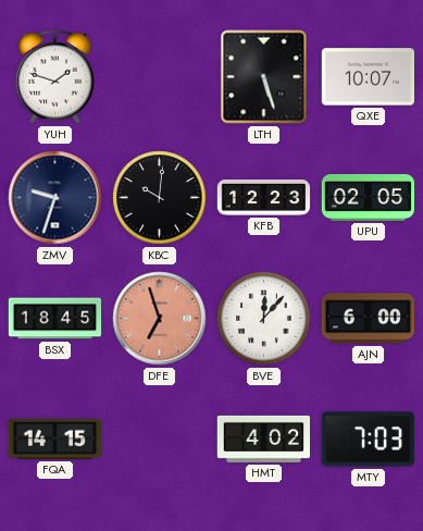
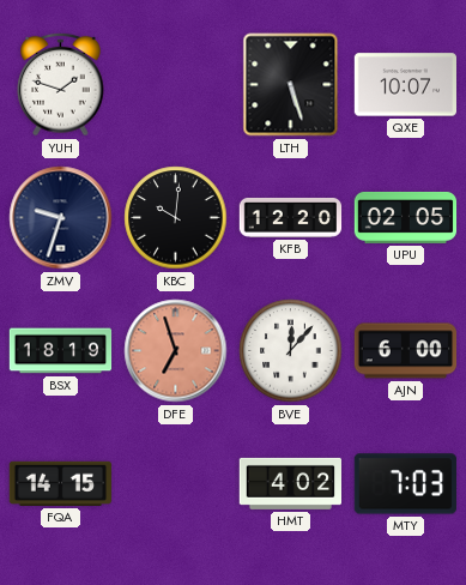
KFB: 12:23 -> 12:20 (291, 217)
BSX: 18:45 -> 18:19 (61, 351)
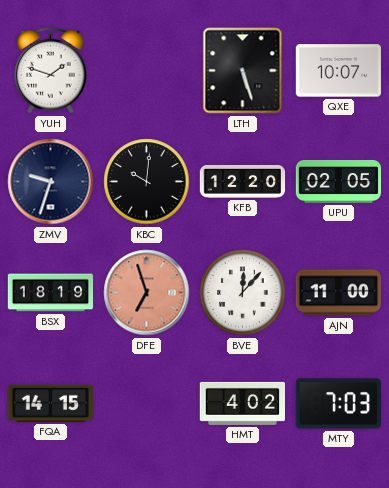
AJN: 6:00 -> 11:00 (339, 293)
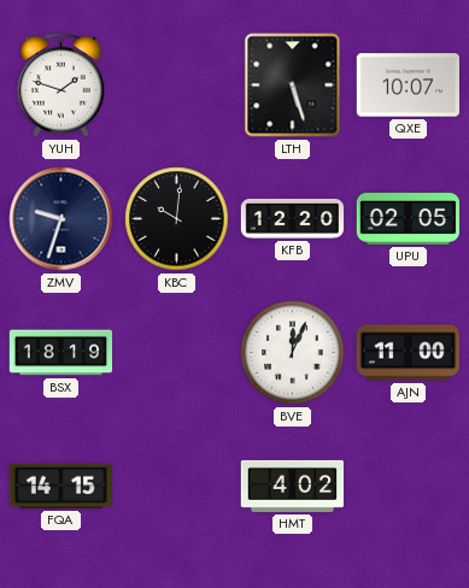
DFE: 6:57 -> none (147, 293)
BVE: 12:07 -> 12:04 (293, 353)
MTY: 7:03 -> none (338, 404)
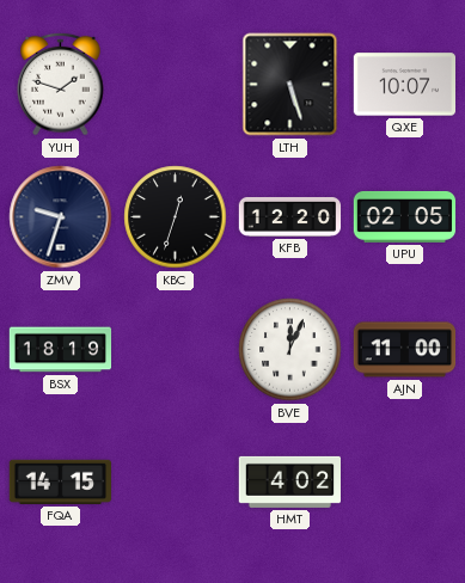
KBC: 10:01 -> 12:33 (176, 217)
